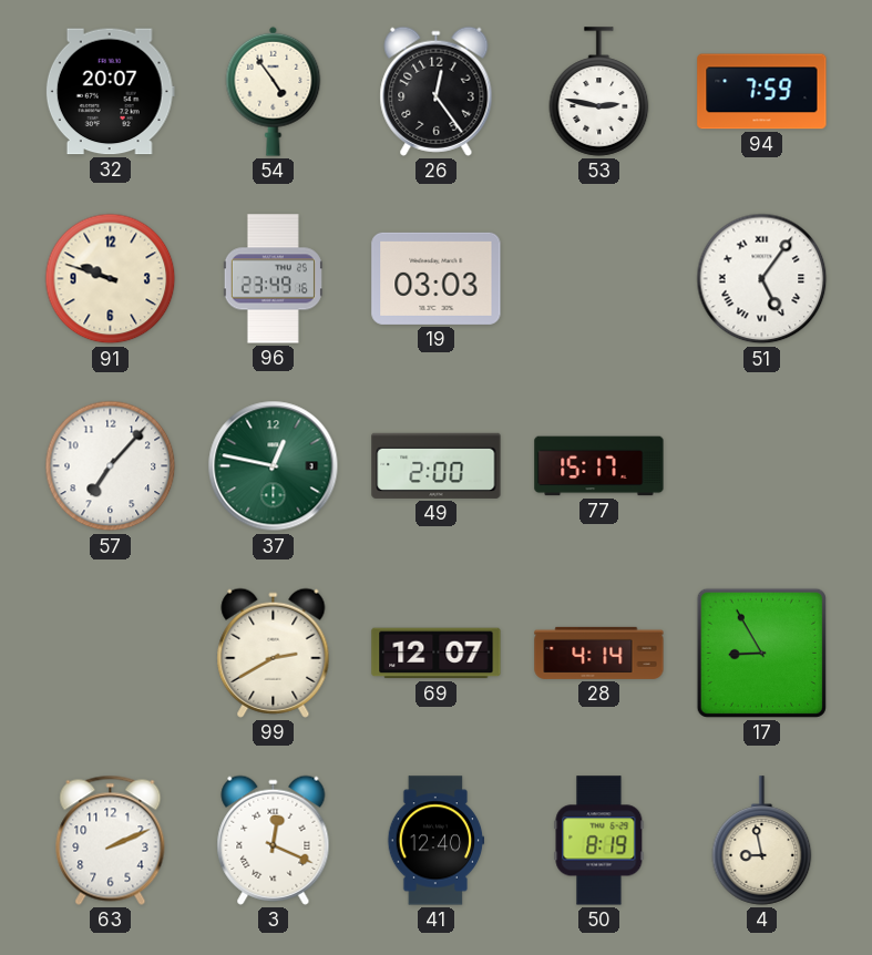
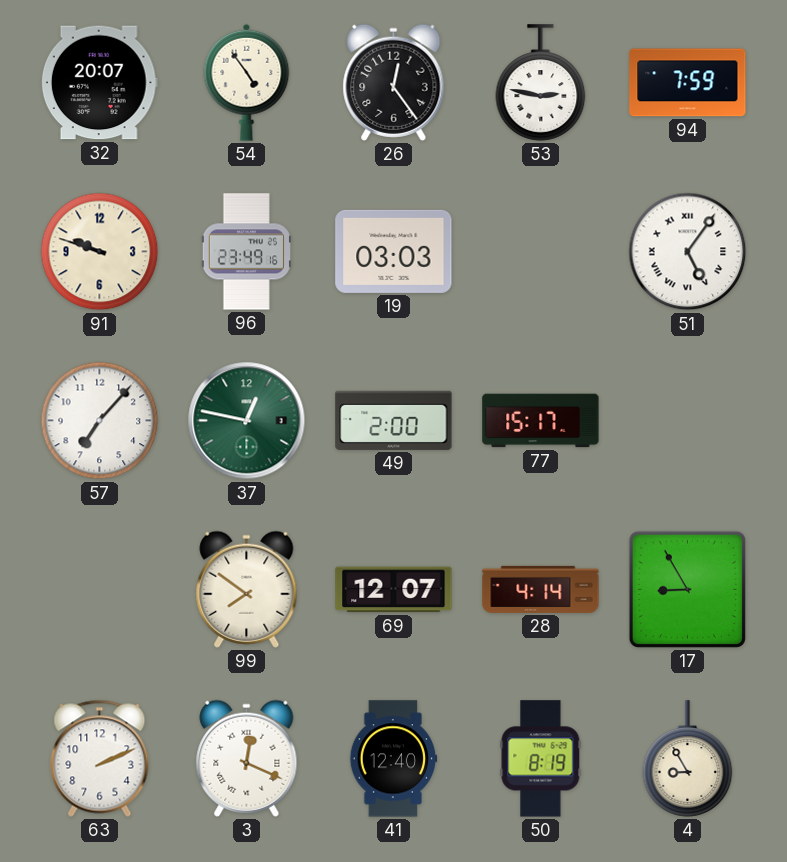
99: 2:40 -> 7:51 (247, 589)
4: 8:58 -> 8:55 (688, 759)
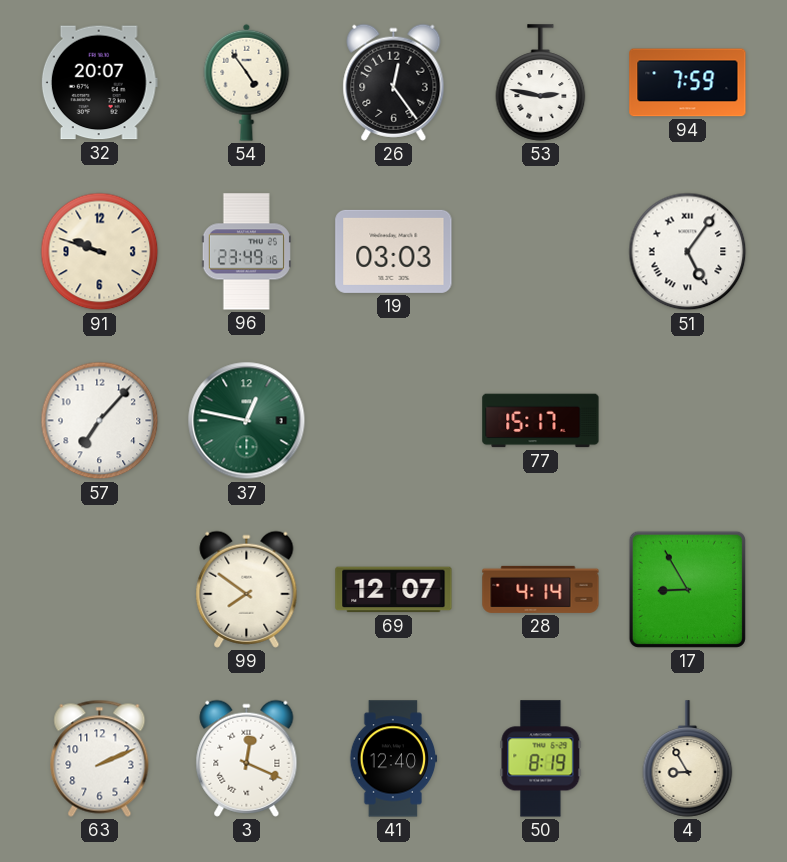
49: 2:00 -> none (394, 420)
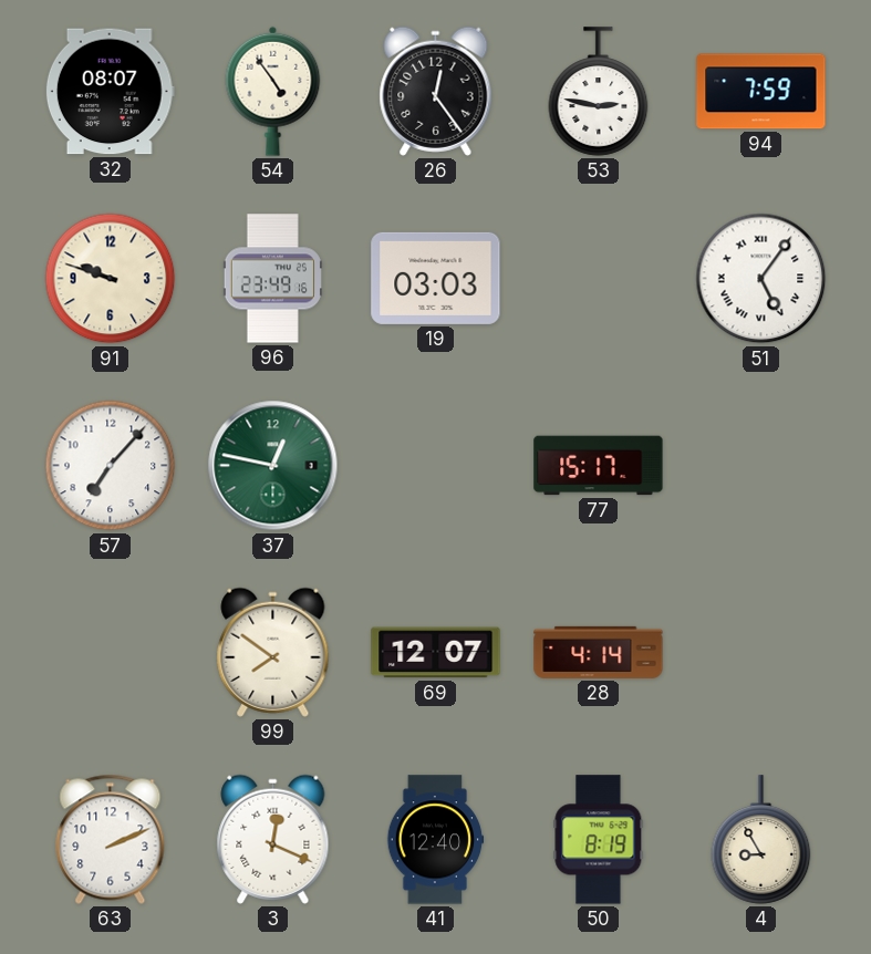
32: 20:07 -> 08:07 (110, 92)
17: 8:55 -> none (687, 589)
